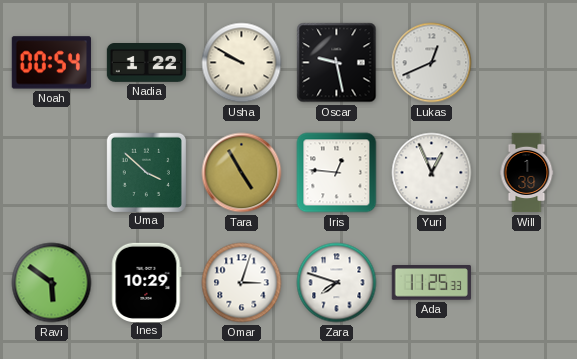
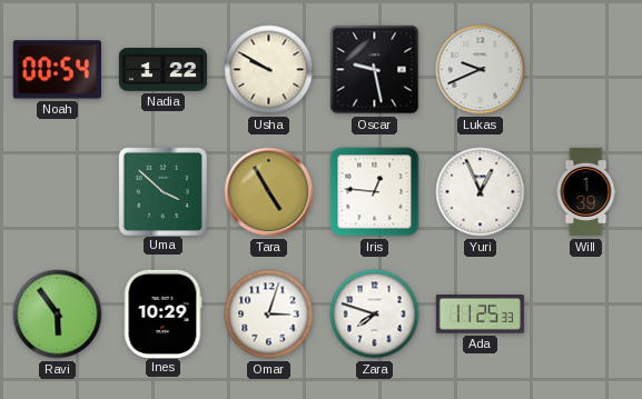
Lukas: 12:41 -> 9:41 (481, 70)
Ravi: 5:51 -> 5:54 (58, 315)
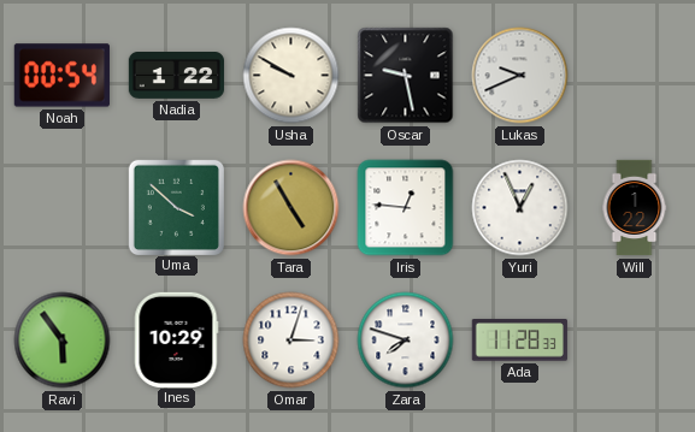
Will: 1:39 -> 1:22 (635, 208)
Ada: 11:25 -> 11:28 (519, 341)
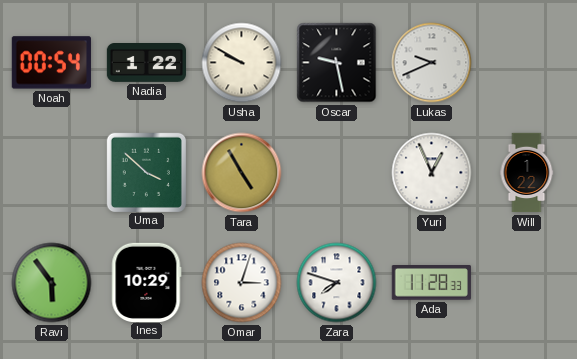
Iris: 12:46 -> none (406, 208)
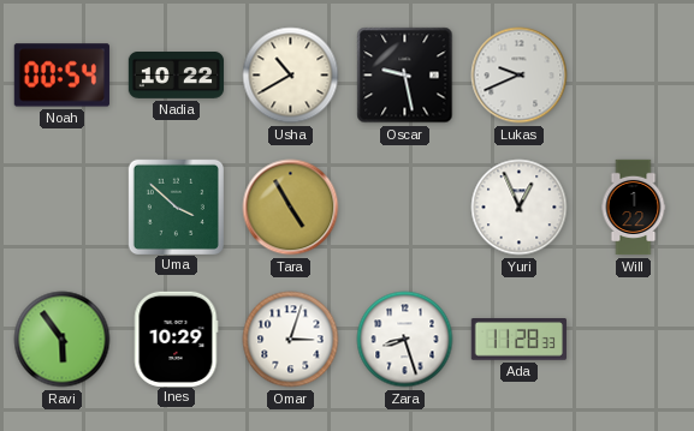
Nadia: 1:22 -> 10:22 (177, 76)
Usha: 9:50 -> 10:40 (291, 76)
Zara: 7:48 -> 8:27 (405, 340)
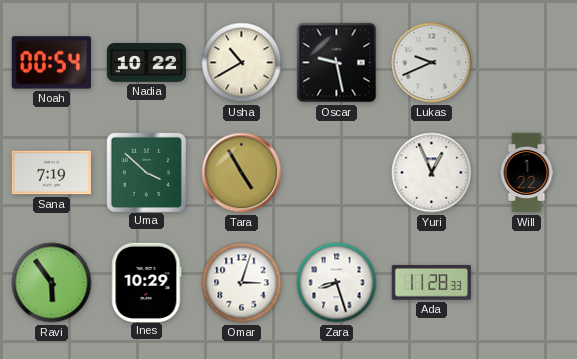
Sana: none -> 7:19 (51, 173)
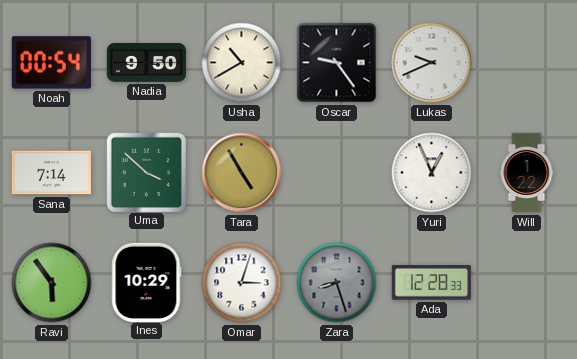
Nadia: 10:22 -> 9:50 (147, 63)
Oscar: 9:28 -> 9:24 (337, 63)
Sana: 7:19 -> 7:14 (51, 173)
Zara dial: white -> grey (337, 283)
Ada: 11:28 -> 12:28 (431, 283)
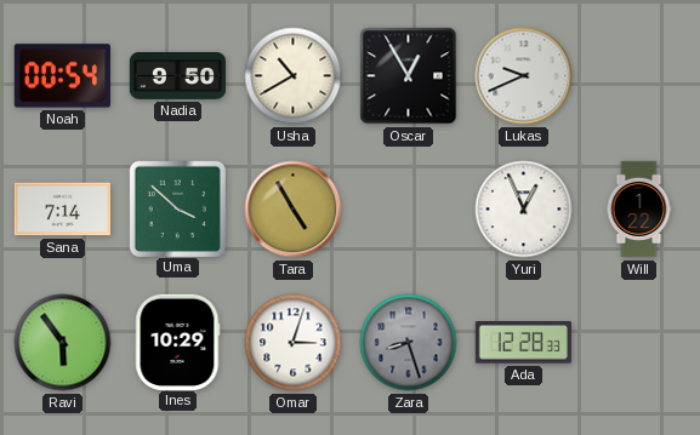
Oscar: 9:24 -> 12:55 (409, 76)
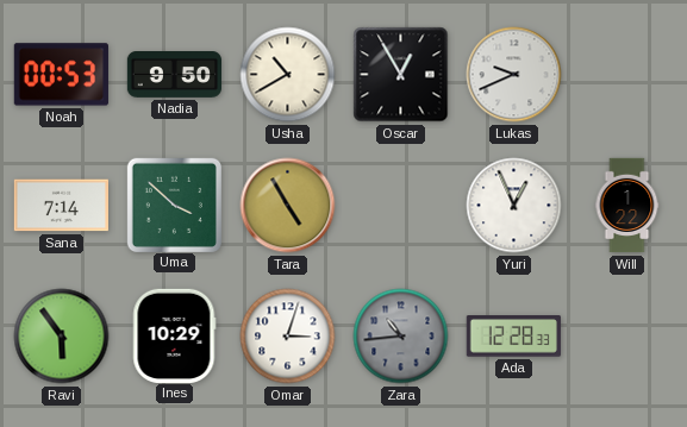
Noah: 00:54 -> 00:53 (61, 75)
Zara: 8:27 -> 10:44 (401, 337)
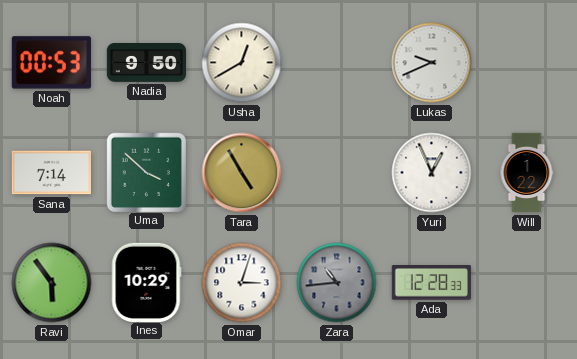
Usha: 10:40 -> 12:40 (242, 63)
Oscar: 12:55 -> none (401, 75)
